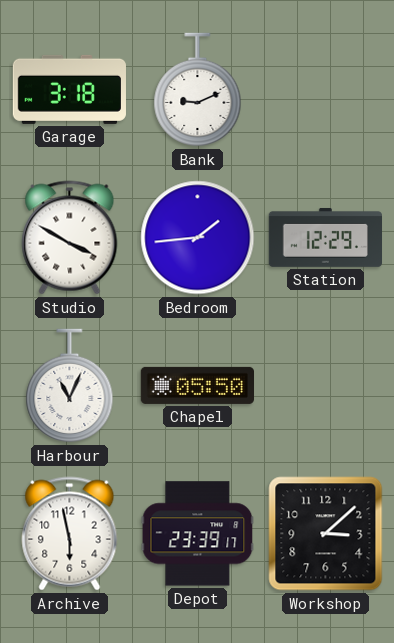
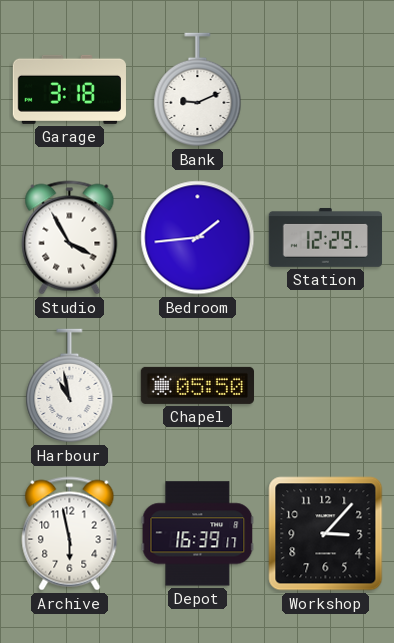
Studio: 3:50 -> 3:55 (70, 238)
Harbour: 11:04 -> 10:58 (70, 386)
Depot: 23:39 -> 16:39 (198, 534)
Workshop: 3:08 -> 3:07 (326, 534)
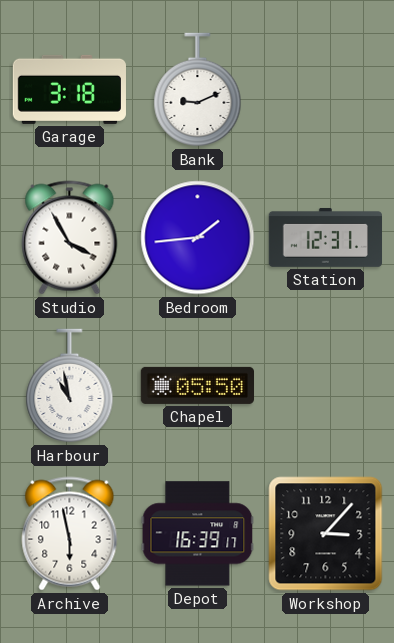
Station: 12:29 -> 12:31 (325, 237)
